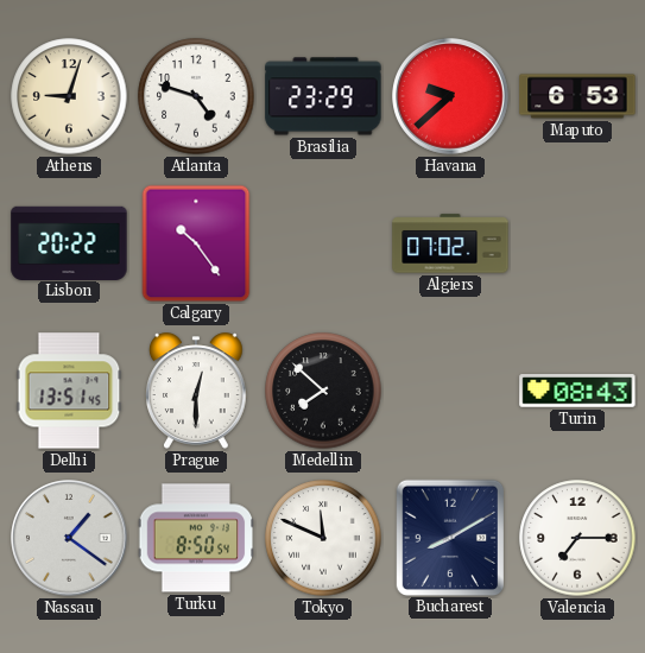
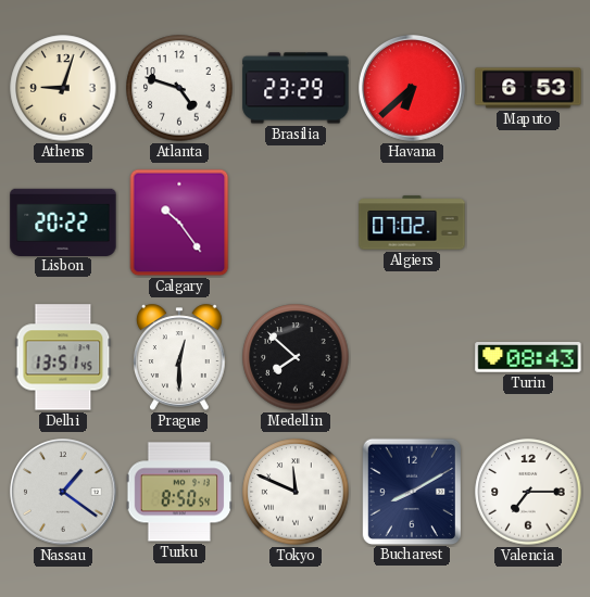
Havana: 9:38 -> 6:38 (412, 88)
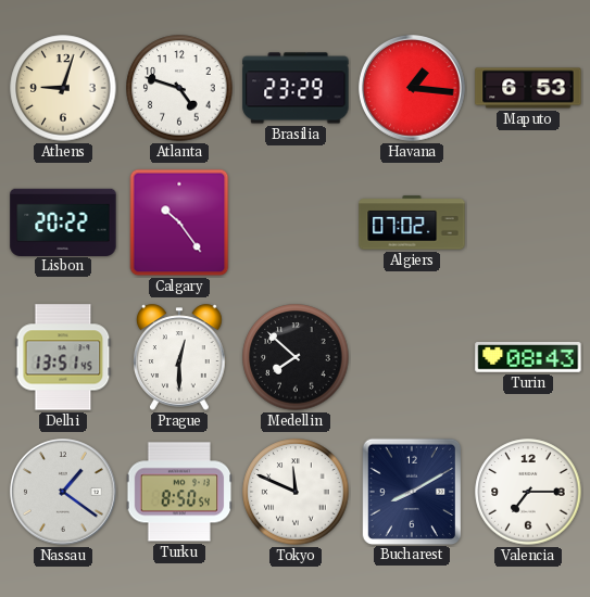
Havana: 6:38 -> 1:16 (412, 88)
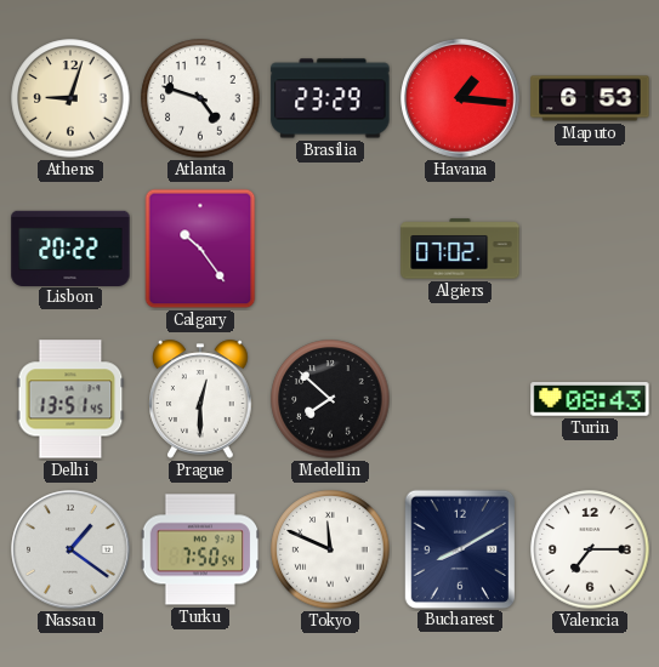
Turku: 8:50 -> 7:50 (200, 549)
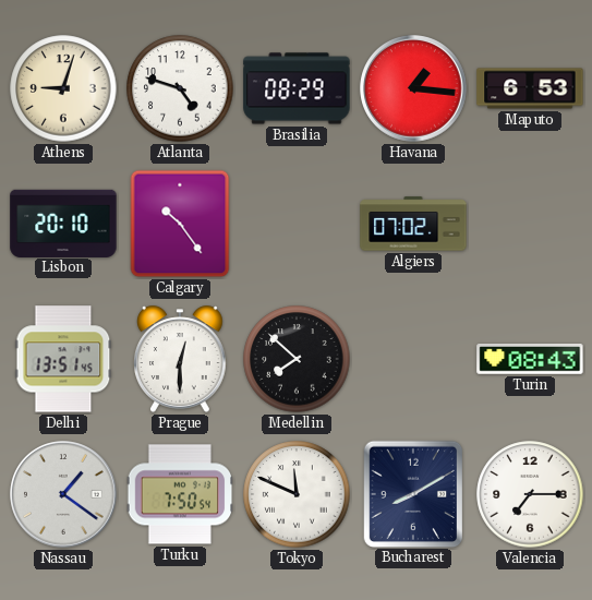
Brasilia: 23:29 -> 08:29 (297, 88)
Lisbon: 20:22 -> 20:10 (63, 223)
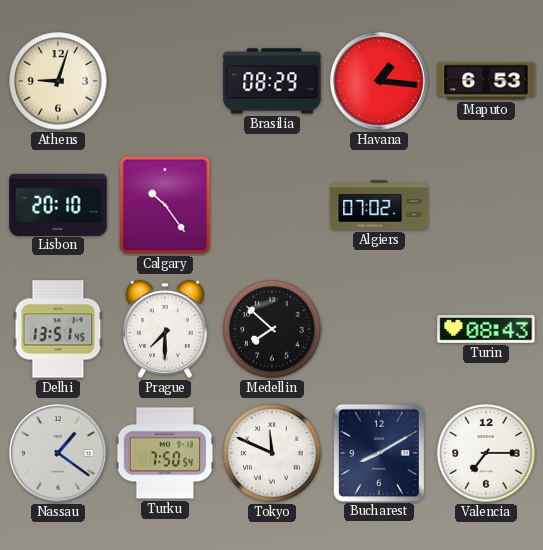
Atlanta: 4:48 -> none (180, 88)
Prague: 12:30 -> 7:30 (166, 329)
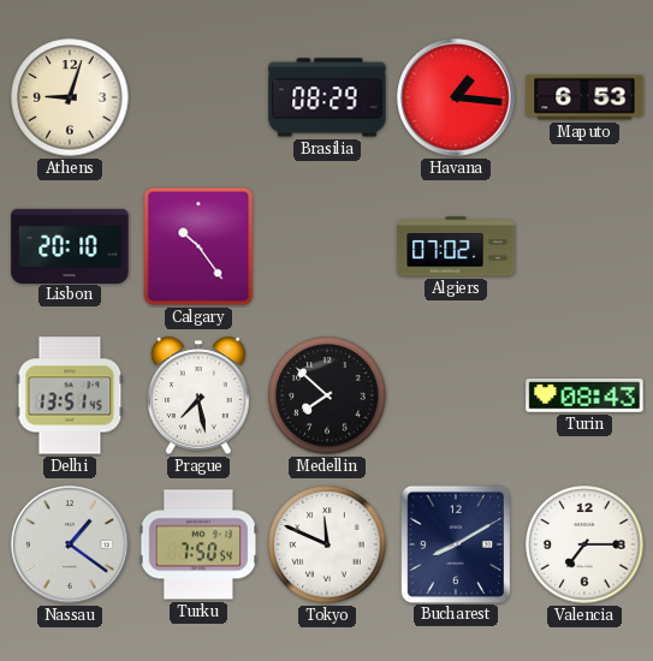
Prague: 7:30 -> 7:28 (200, 395)
